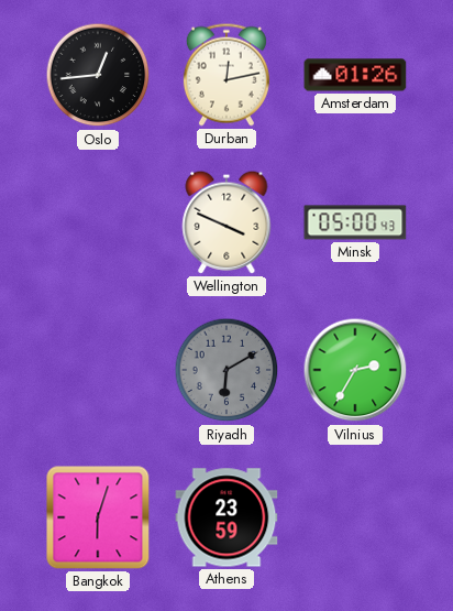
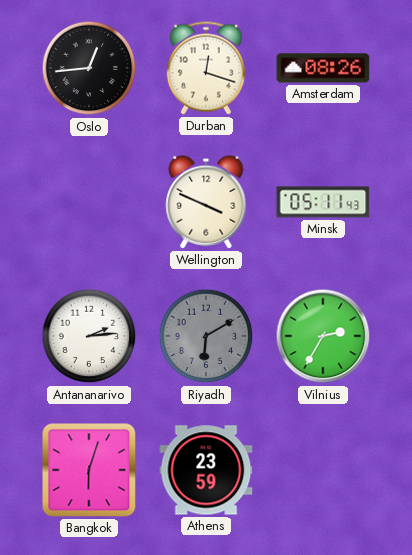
Durban: 12:13 -> 12:18 (206, 68)
Amsterdam: 01:26 -> 08:26 (323, 68)
Minsk: 05:00 -> 05:11 (323, 202)
Antananarivo: none -> 2:14 (89, 336)
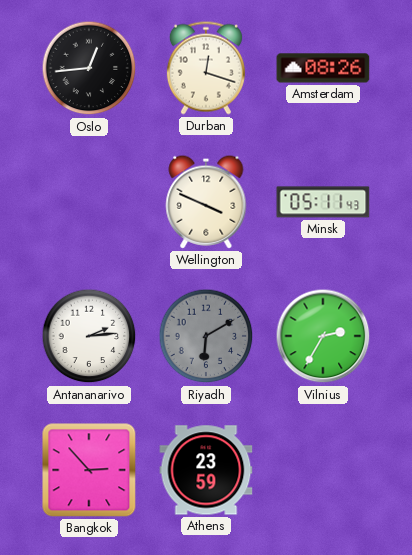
Bangkok: 6:03 -> 2:53 (89, 470)
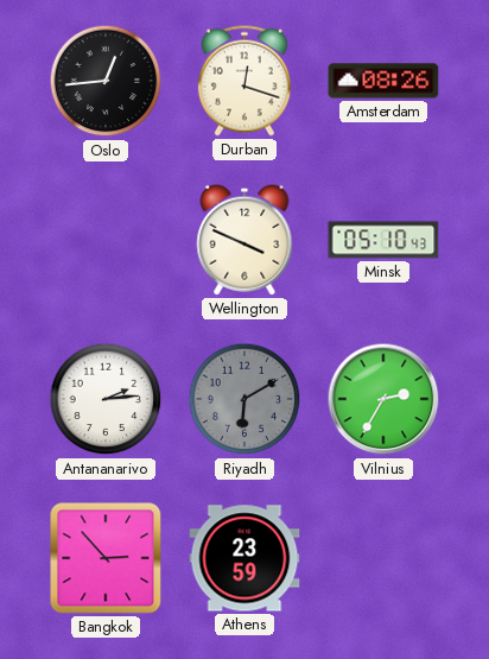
Minsk: 05:11 -> 05:10 (383, 240)
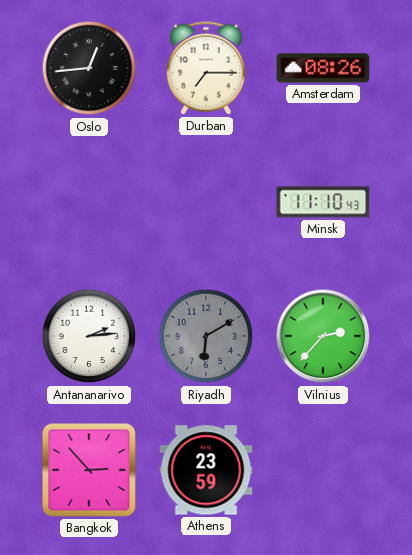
Durban: 12:18 -> 7:15 (206, 68)
Wellington: 3:49 -> none (244, 240)
Minsk: 05:10 -> 11:10 (323, 202)
Vilnius: 2:35 -> 2:37 (323, 336)
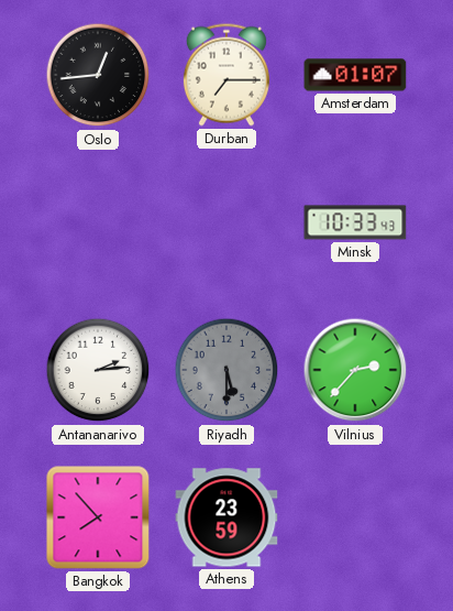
Amsterdam: 08:26 -> 01:07 (355, 75)
Minsk: 11:10 -> 10:33 (355, 222)
Riyadh: 6:10 -> 5:30 (226, 370)
Bangkok: 2:53 -> 7:53 (98, 517)
